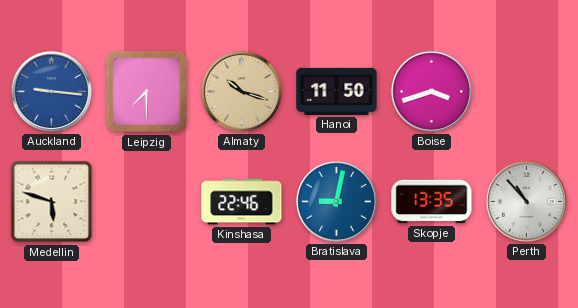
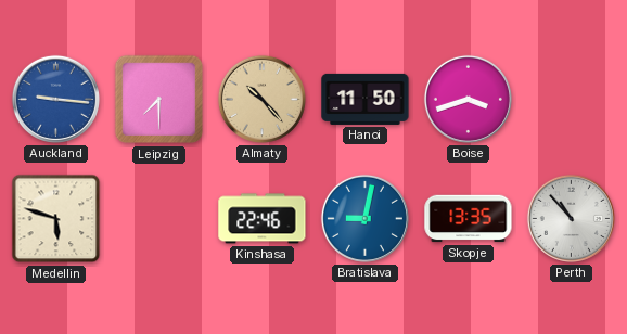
Almaty: 10:18 -> 10:23 (261, 99)
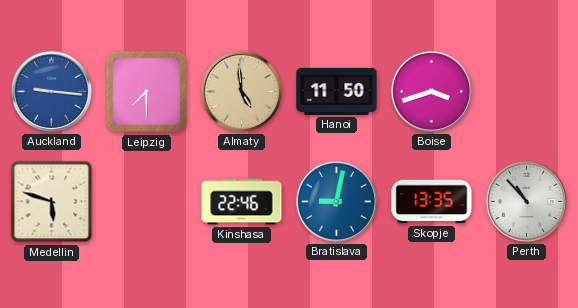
Almaty: 10:23 -> 4:59 (241, 91)
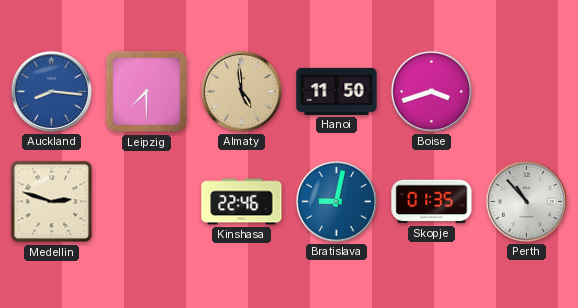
Auckland: 9:16 -> 8:16 (51, 91)
Medellin: 5:48 -> 2:48 (52, 202)
Skopje: 13:35 -> 01:35 (432, 202)
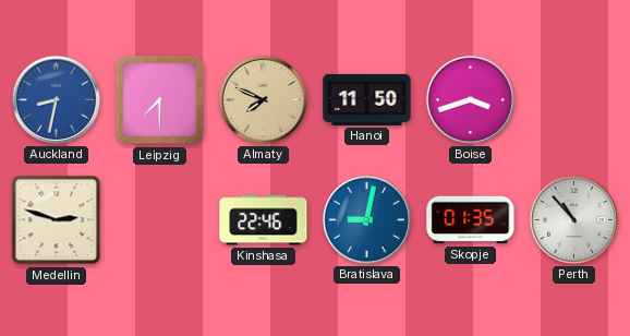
Auckland: 8:16 -> 8:32 (56, 99)
Almaty: 4:59 -> 7:49 (263, 99)
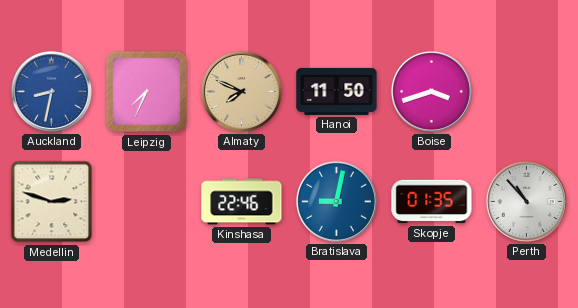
Leipzig: 7:30 -> 7:34 (147, 92)
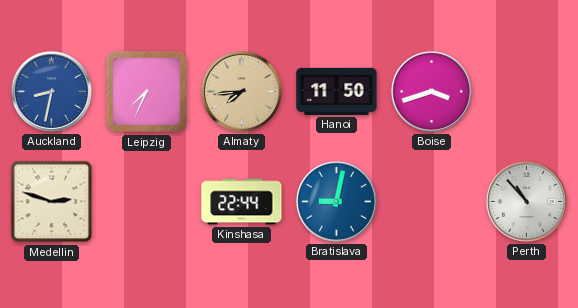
Almaty: 7:49 -> 7:44 (241, 91)
Kinshasa: 22:46 -> 22:44 (242, 202)
Skopje: 01:35 -> none (432, 202)
